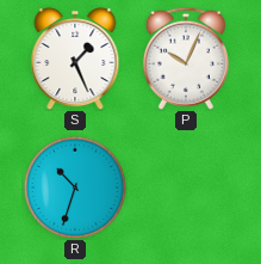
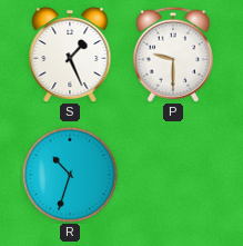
P: 10:04 -> 9:30 (173, 55)
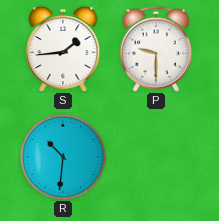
S: 1:26 -> 1:44 (63, 49)
R: 10:33 -> 10:31 (62, 156)
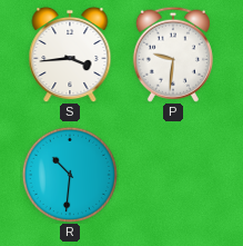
S: 1:44 -> 3:44 (70, 55)
P: 9:30 -> 9:31 (173, 55)
